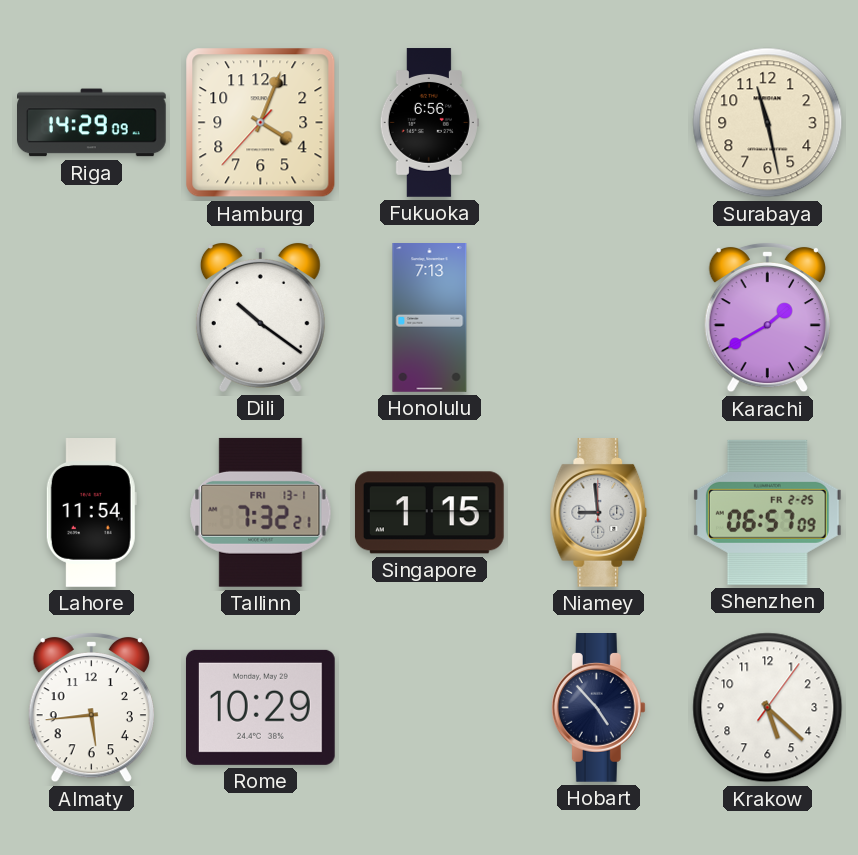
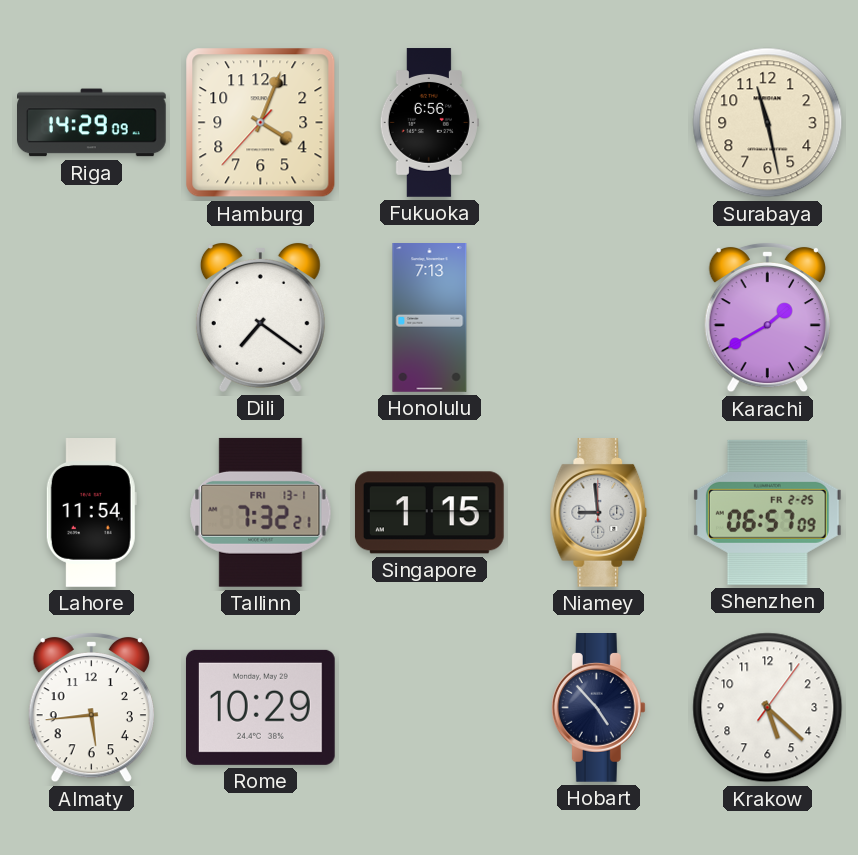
Dili: 10:21 -> 7:21 (260, 318)
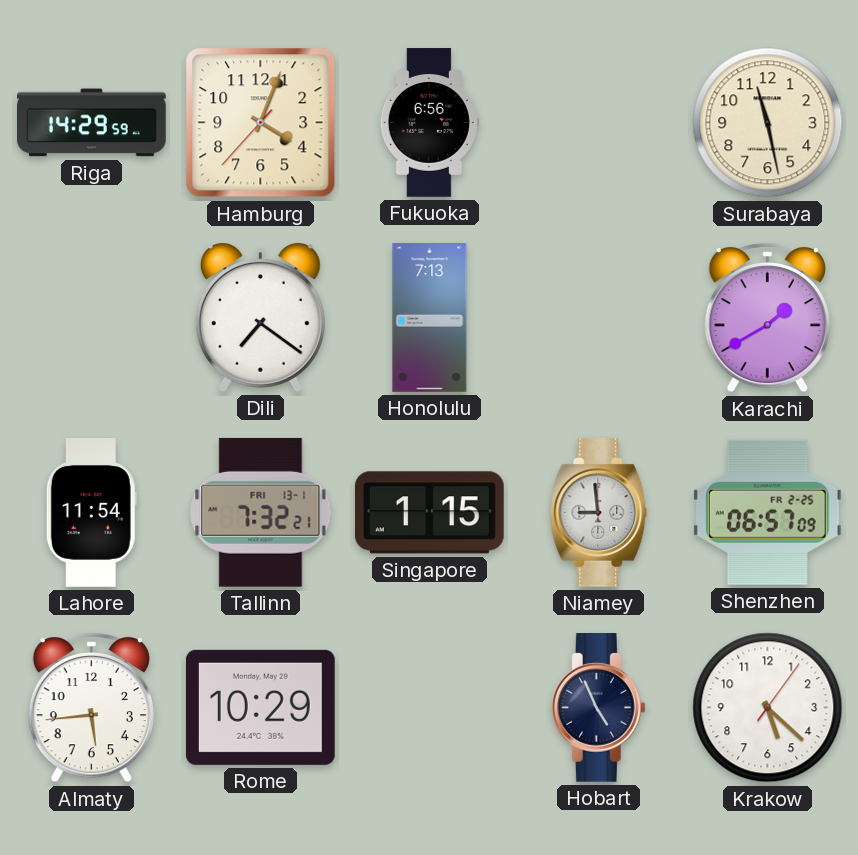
Riga: 14:29:09 -> 14:29:59 (92, 123)
Hobart: 4:53 -> 4:56 (598, 708)
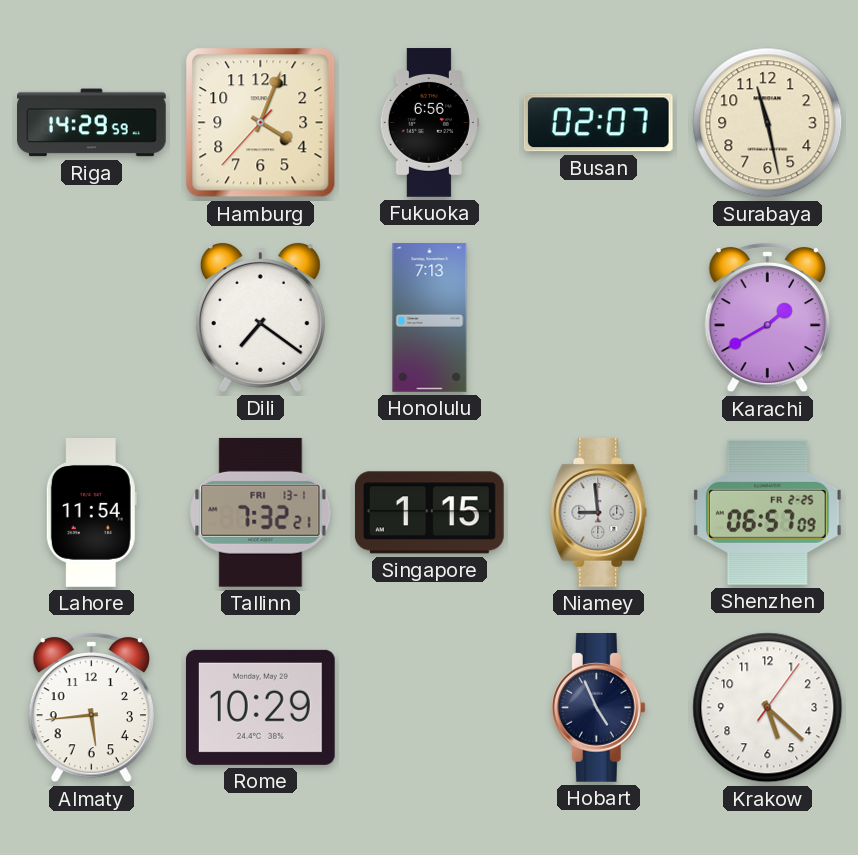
Busan: none -> 02:07 (598, 123)
